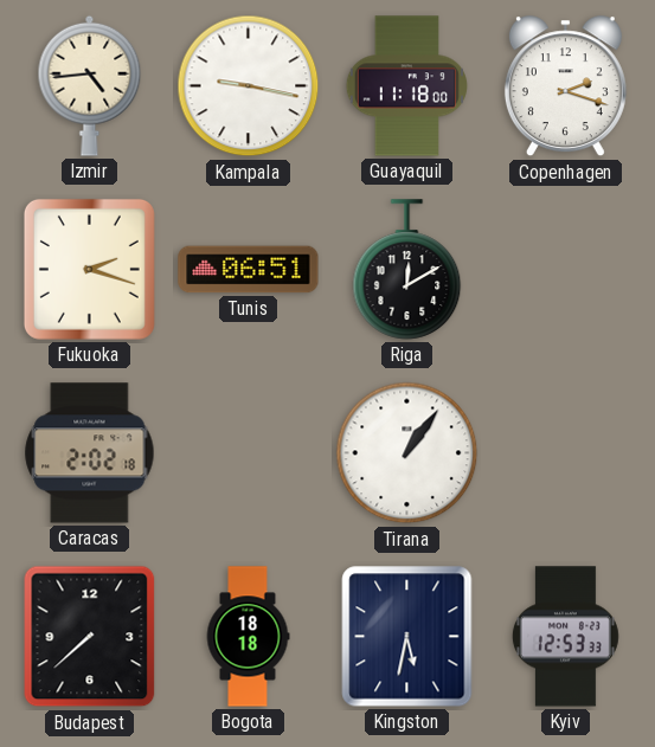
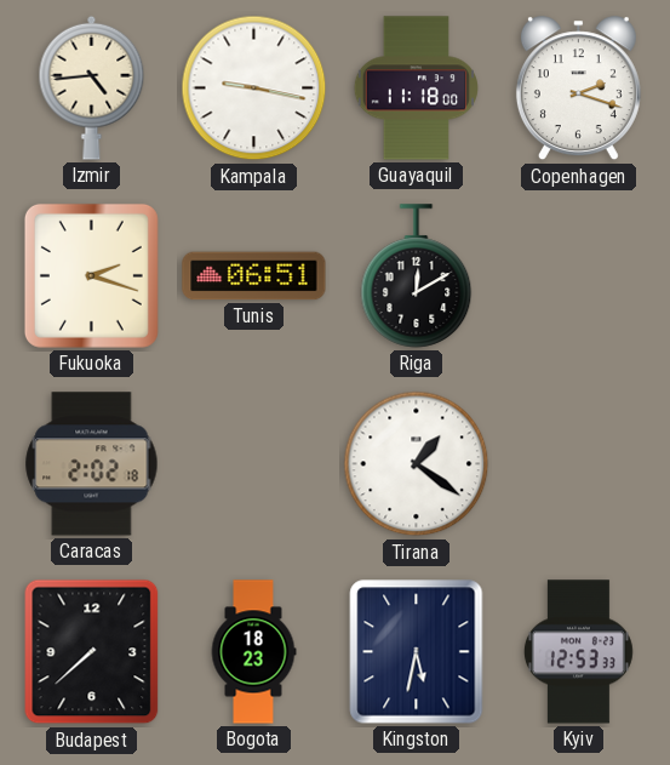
Tirana: 1:06 -> 1:21 (417, 464)
Bogota: 18:18 -> 18:23 (253, 652)
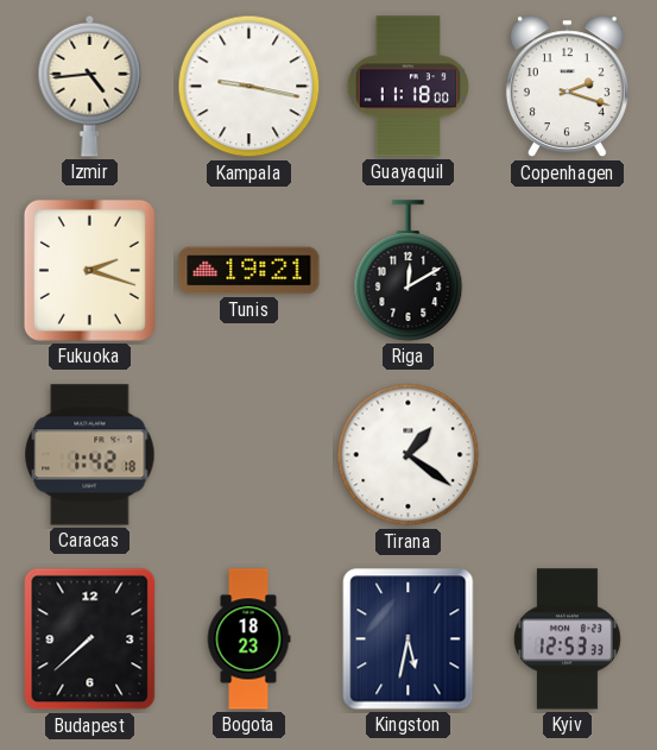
Tunis: 06:51 -> 19:21 (249, 271)
Caracas: 2:02 -> 1:42 (90, 455)
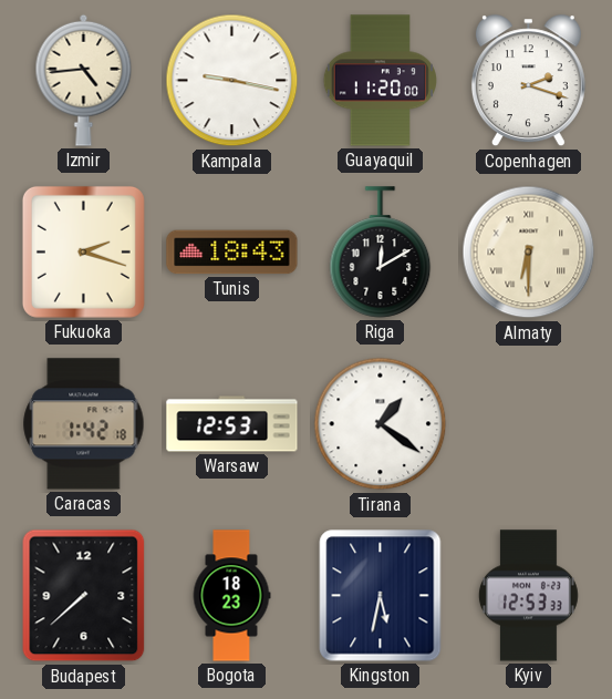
Guayaquil: 11:18 -> 11:20 (380, 81)
Tunis: 19:21 -> 18:43 (232, 253)
Almaty: none -> 6:30 (529, 253)
Warsaw: none -> 12:53 (232, 424)
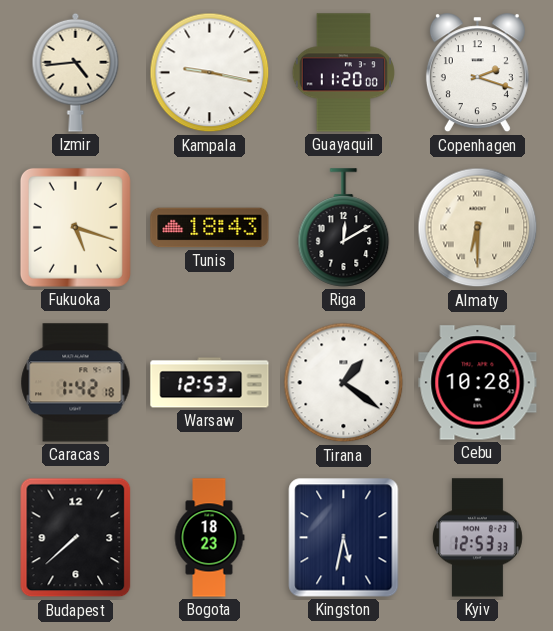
Fukuoka: 2:18 -> 5:18 (75, 227)
Cebu: none -> 10:28 (478, 383)
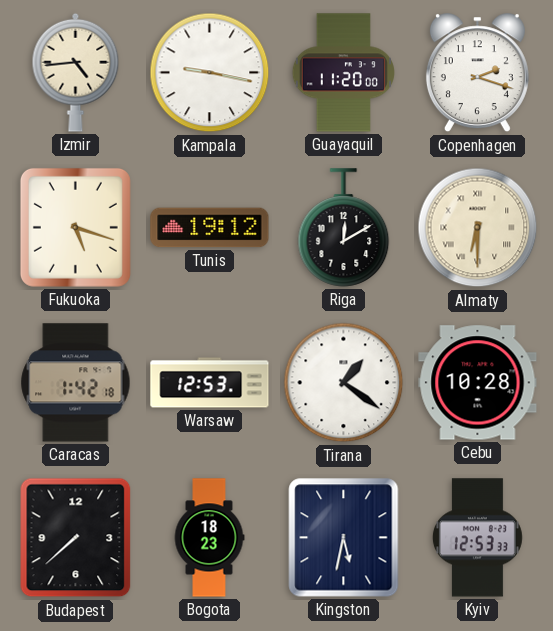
Tunis: 18:43 -> 19:12 (210, 228)
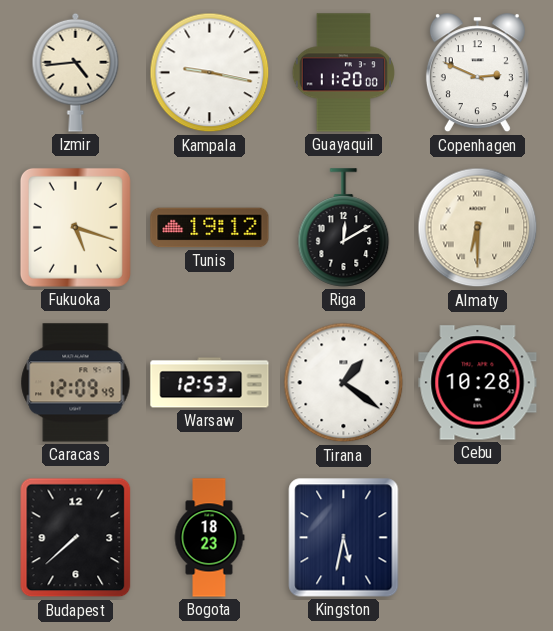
Copenhagen: 2:18 -> 2:49 (477, 73)
Caracas: 1:42 -> 12:09 (76, 383)
Kyiv: 12:53 -> none (477, 538)
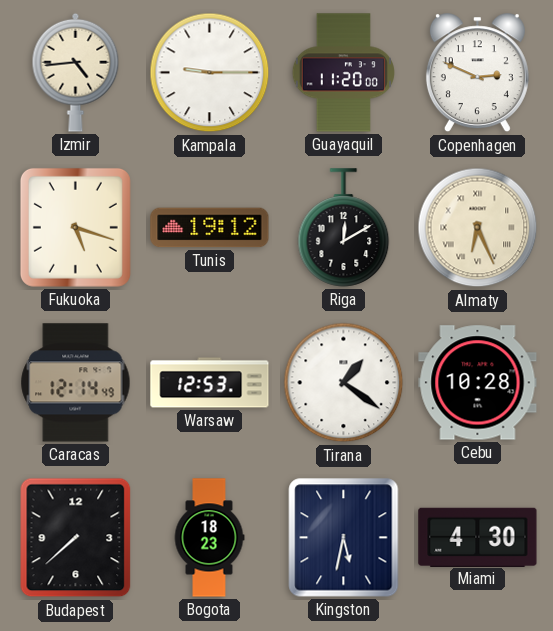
Kampala: 9:17 -> 9:15 (210, 73)
Almaty: 6:30 -> 6:26 (478, 228)
Caracas: 12:09 -> 12:14 (76, 383)
Miami: none -> 4:30 (478, 537)
